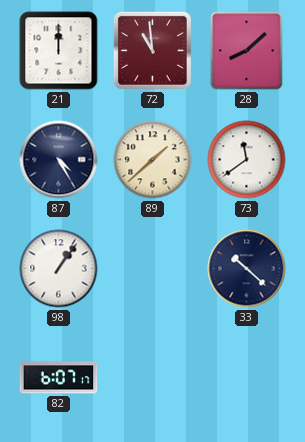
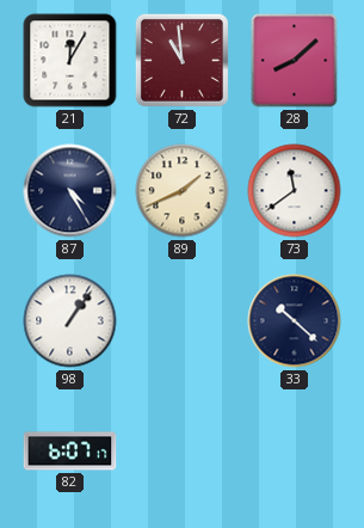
21: 12:00 -> 12:05 (70, 61)
89: 1:38 -> 1:41 (183, 191)
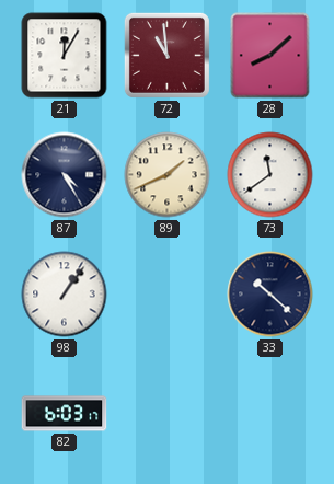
82: 6:07 -> 6:03 (65, 414)
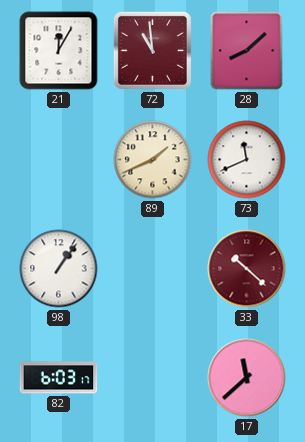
87: 4:25 -> none (65, 175)
73: 11:39 -> 11:41 (247, 160)
33 dial: navy -> burgundy (247, 269)
17: none -> 11:38 (247, 378)
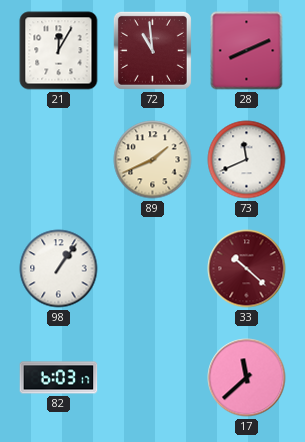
28: 8:08 -> 8:11 (247, 51)
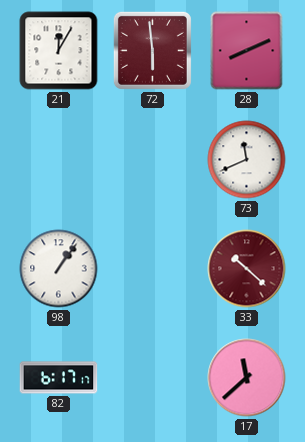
72: 10:59 -> 5:59 (152, 50)
89: 1:41 -> none (153, 160)
82: 6:03 -> 6:17 (59, 378)
